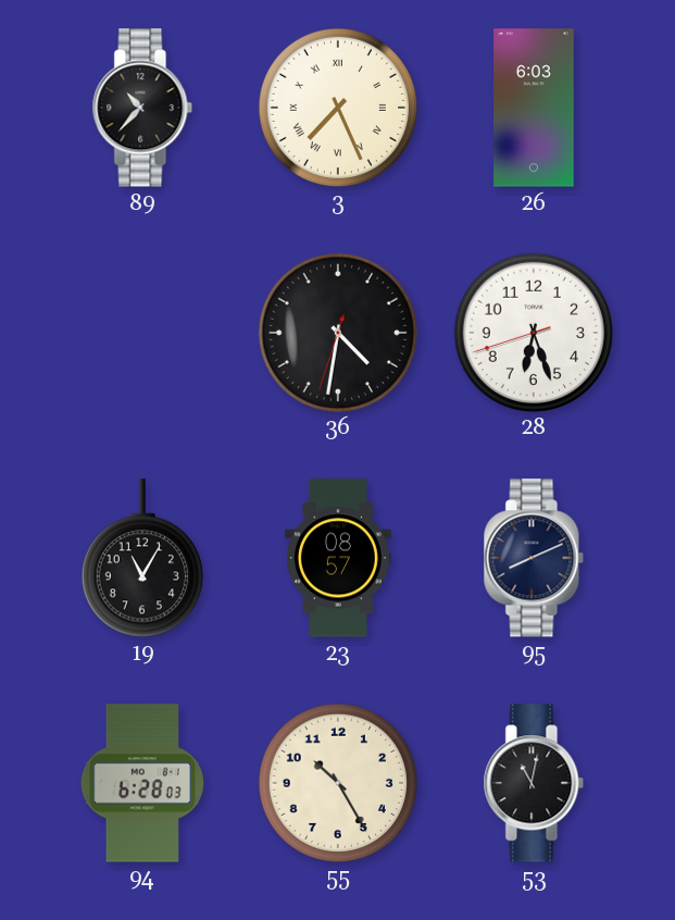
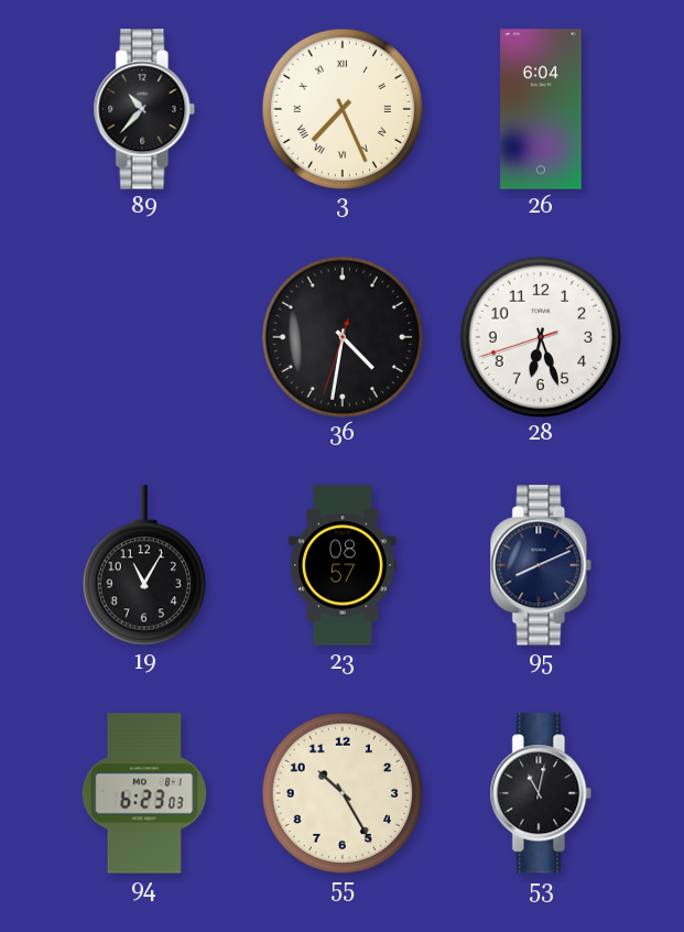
26: 6:03 -> 6:04 (541, 109)
94: 6:28 -> 6:23 (143, 793)
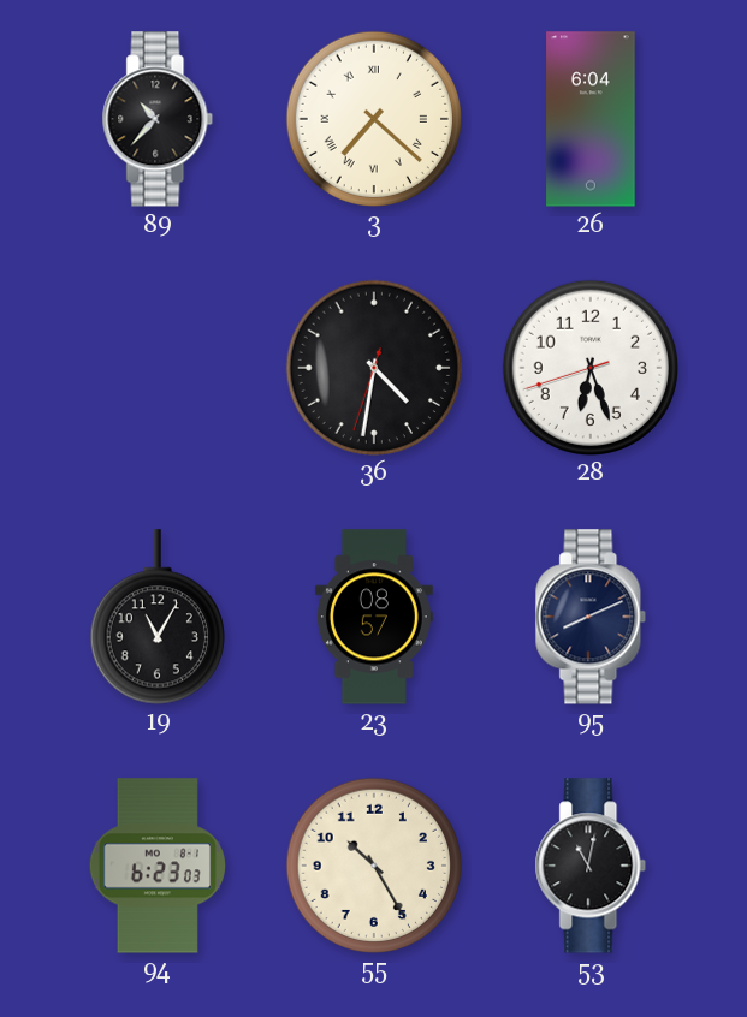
3: 7:26 -> 7:22 (373, 118)
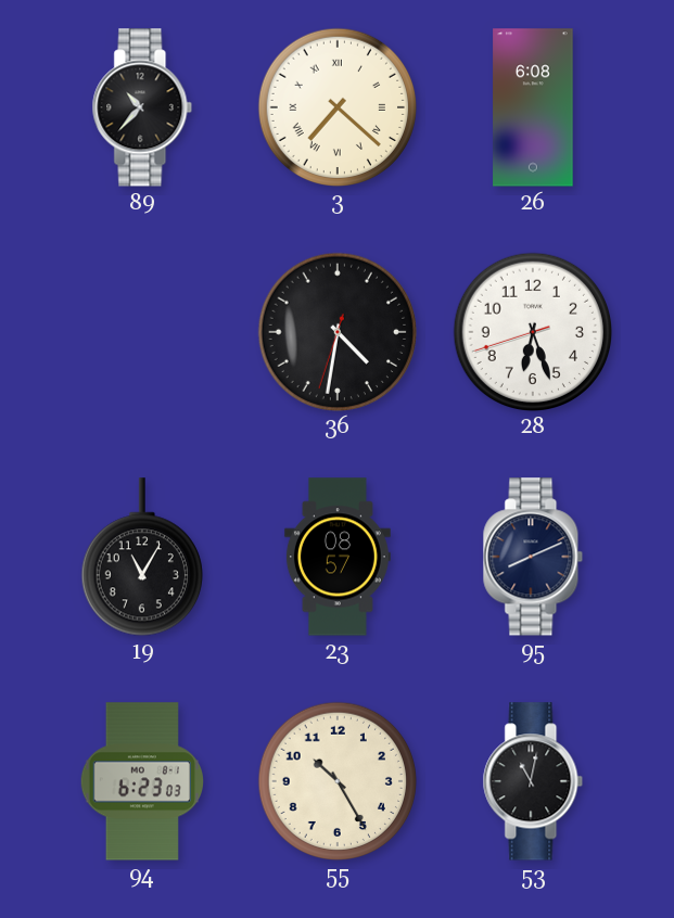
26: 6:04 -> 6:08 (533, 107)
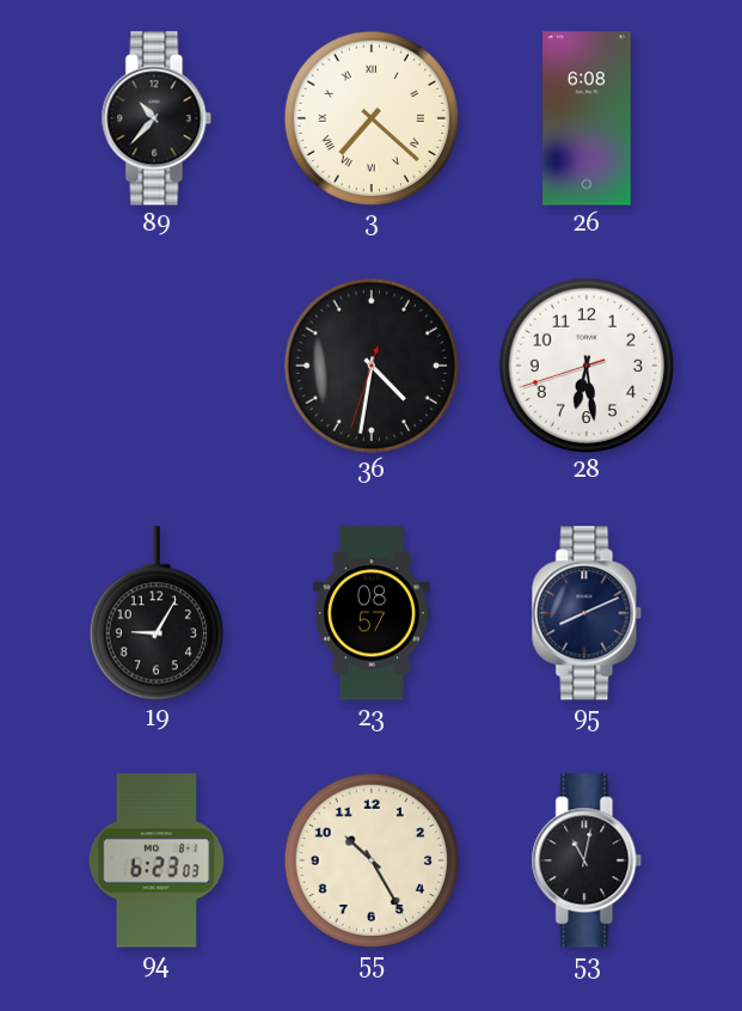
28: 6:26 -> 6:28 (585, 364)
19: 11:05 -> 9:05 (157, 613)
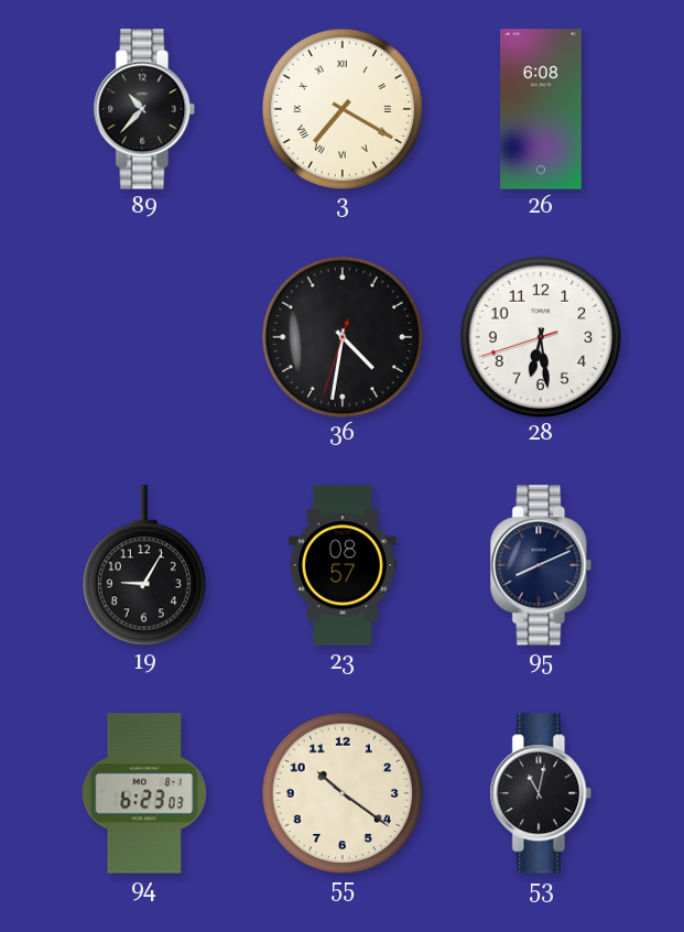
3: 7:22 -> 7:20 (341, 108)
55: 10:25 -> 10:21 (341, 792)
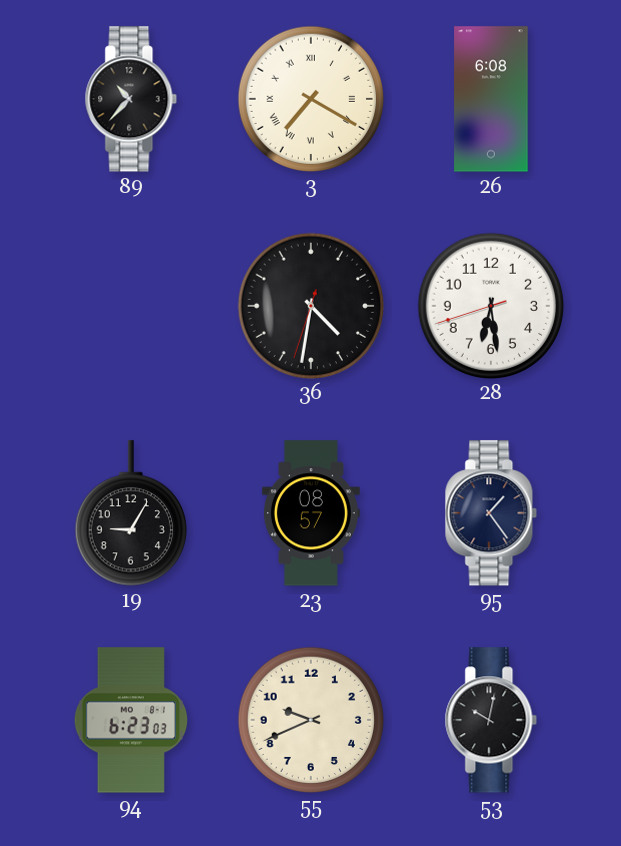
95: 8:11 -> 1:24 (491, 513)
55: 10:21 -> 9:41 (310, 719)
53: 11:02 -> 10:02 (491, 720)
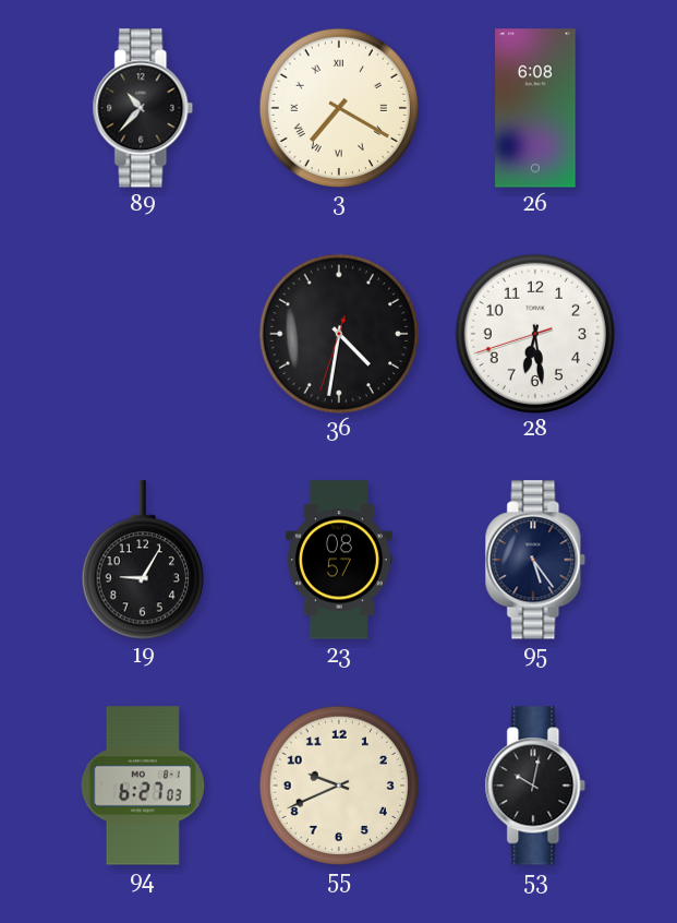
95: 1:24 -> 5:24 (535, 560)
94: 6:23 -> 6:27 (142, 786)
